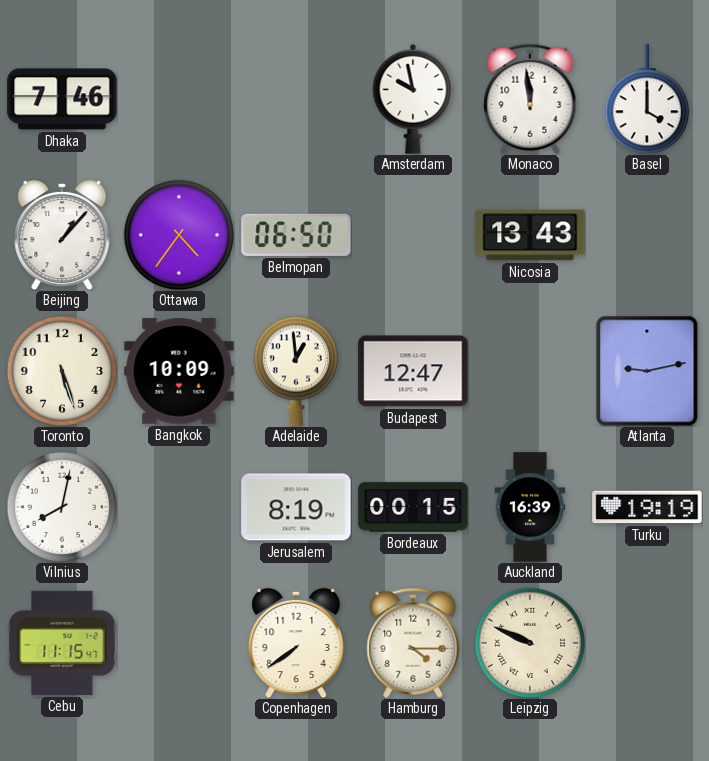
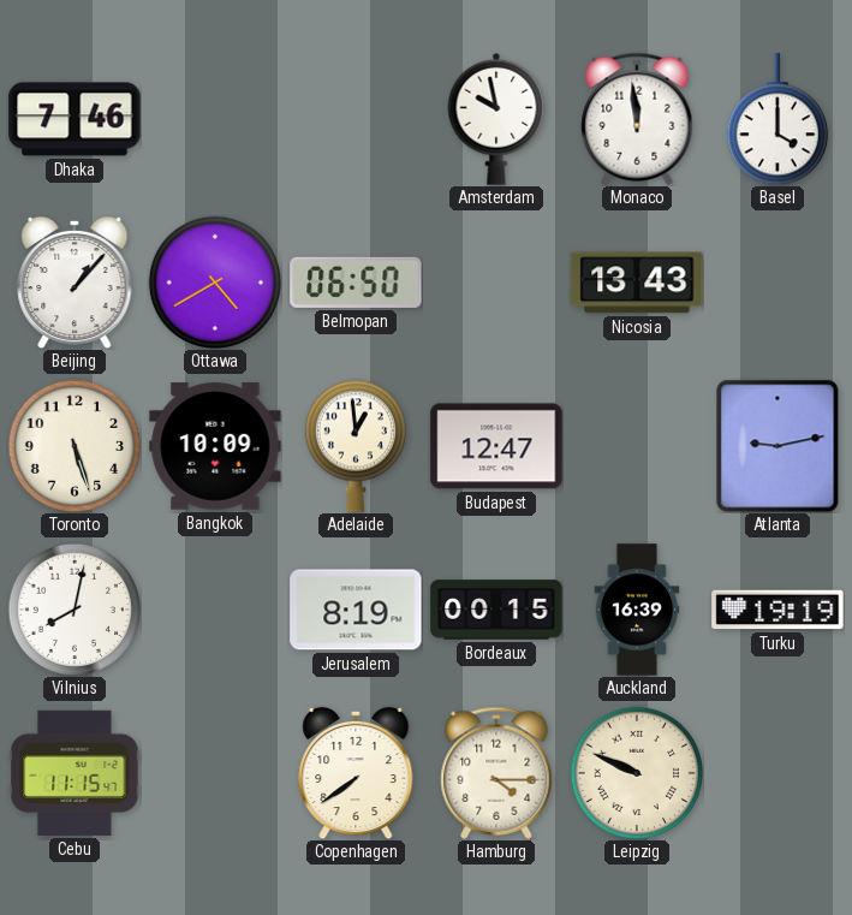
Ottawa: 4:36 -> 4:40 (214, 281)
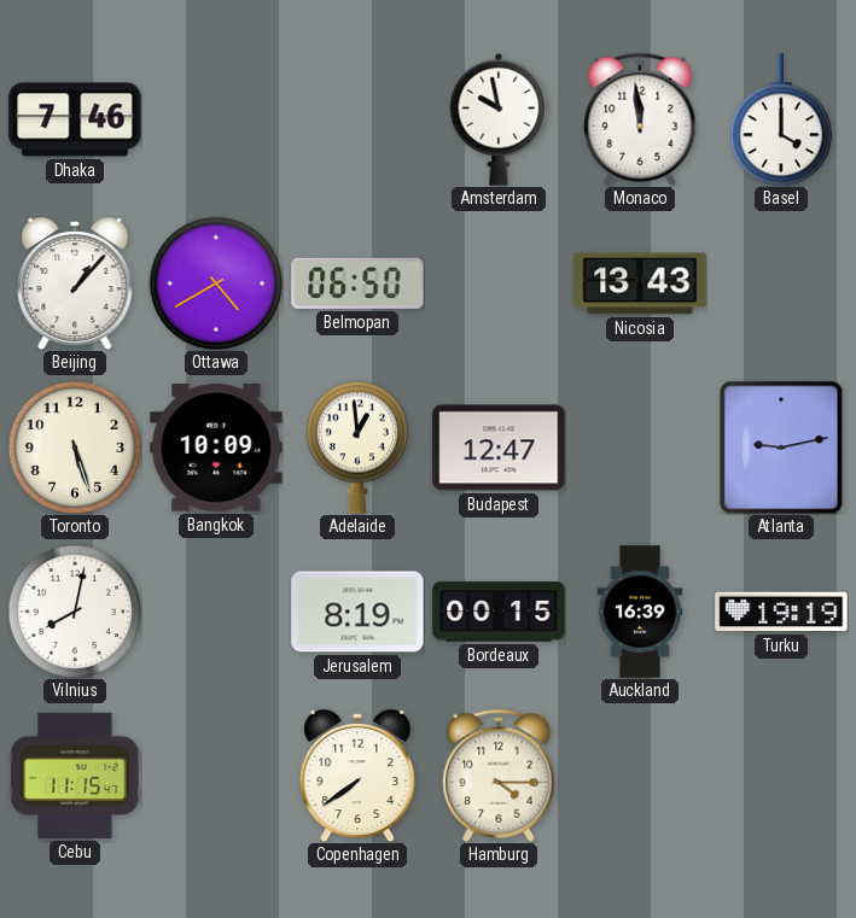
Leipzig: 9:49 -> none (636, 772)
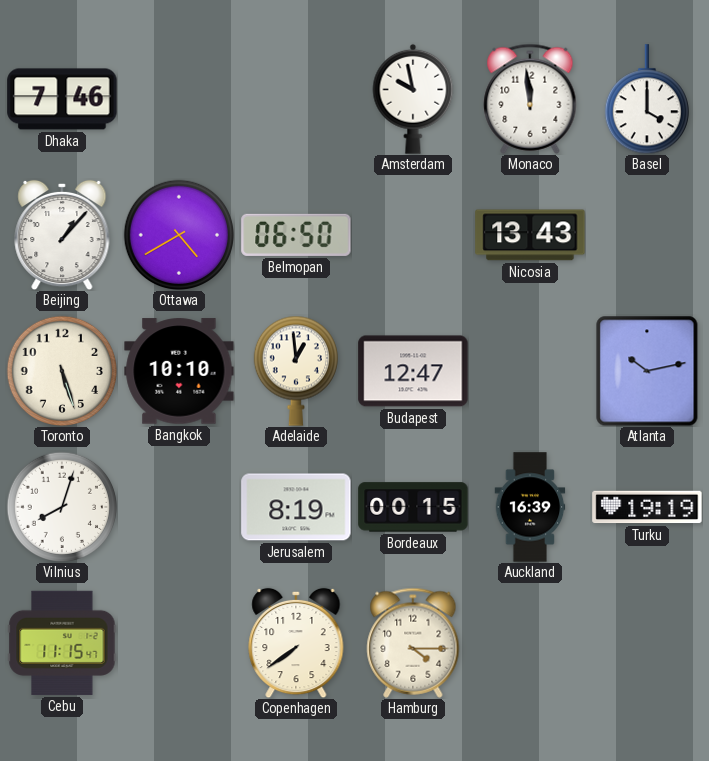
Bangkok: 10:09 -> 10:10 (179, 371)
Atlanta: 9:13 -> 10:13 (647, 371)
Vilnius: 8:02 -> 8:03 (61, 506)
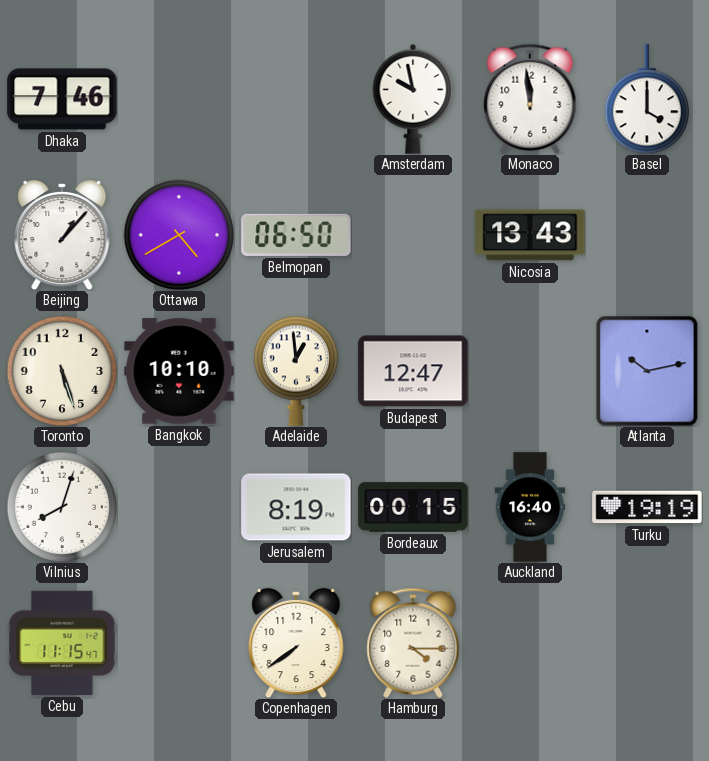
Auckland: 16:39 -> 16:40 (530, 507)
